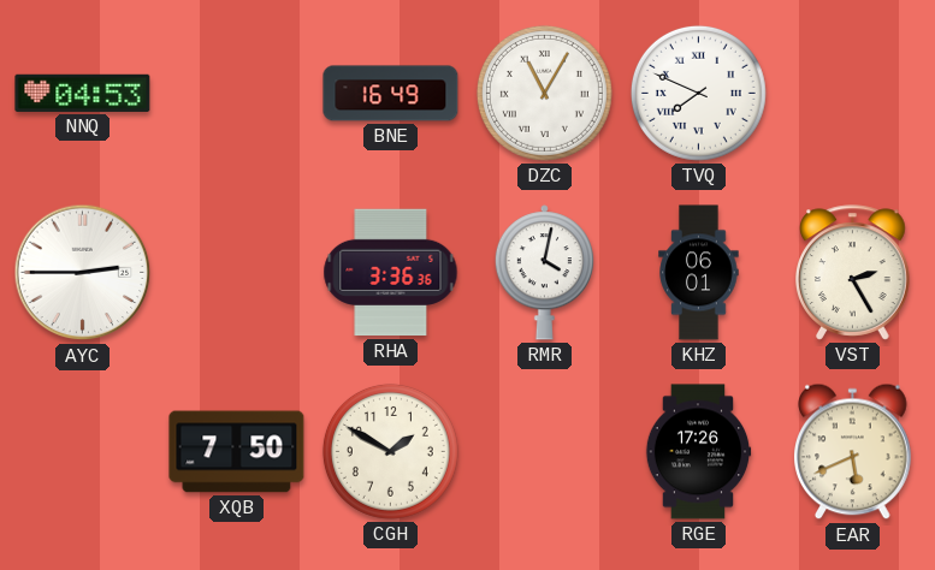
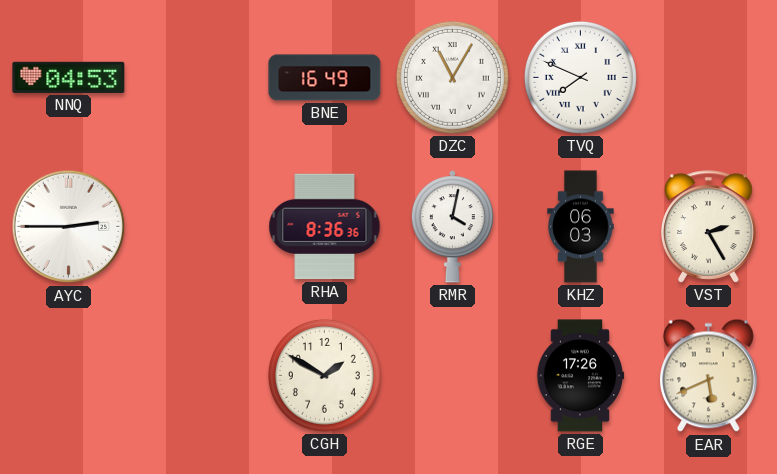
RHA: 3:36 -> 8:36 (325, 227)
KHZ: 06:01 -> 06:03 (581, 227)
XQB: 7:50 -> none (237, 452)
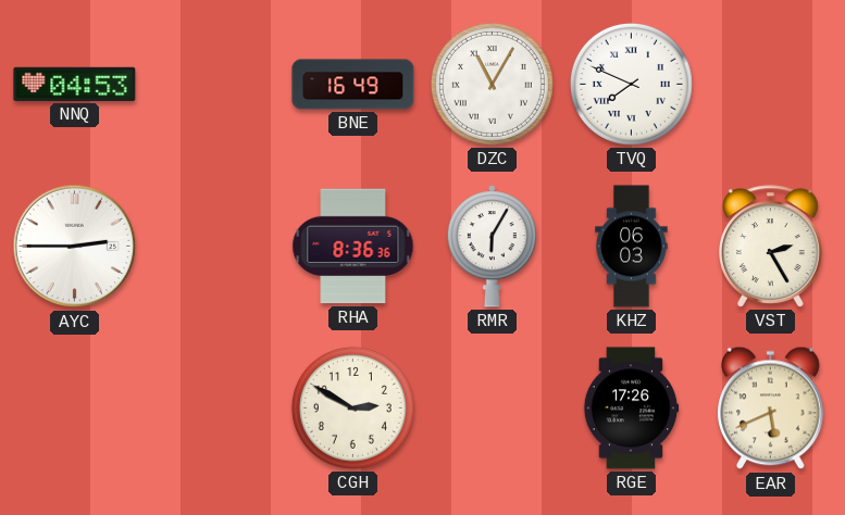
RMR: 4:02 -> 6:05 (492, 247)
CGH: 1:50 -> 2:50 (352, 407)
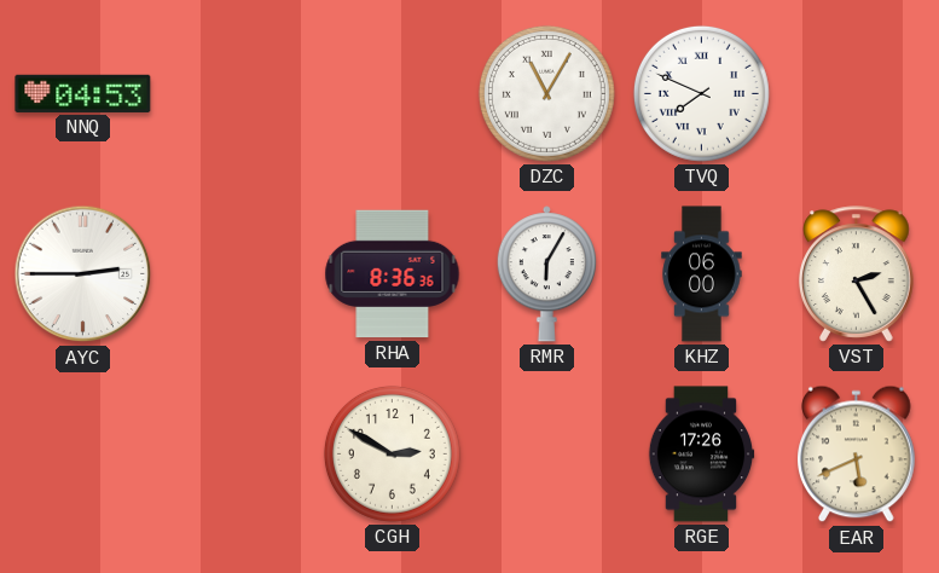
BNE: 16:49 -> none (353, 85)
KHZ: 06:03 -> 06:00 (702, 274)
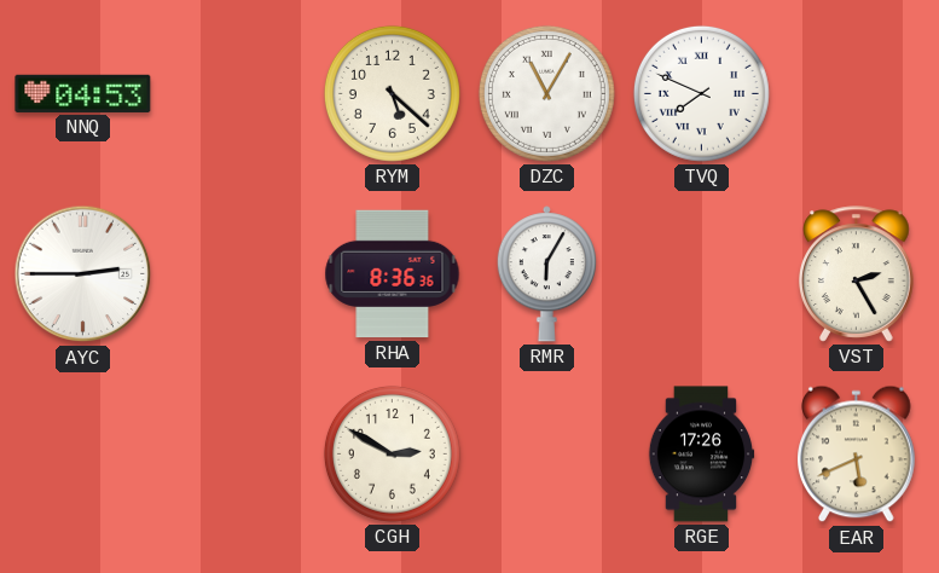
RYM: none -> 5:22 (392, 93)
KHZ: 06:00 -> none (702, 274)
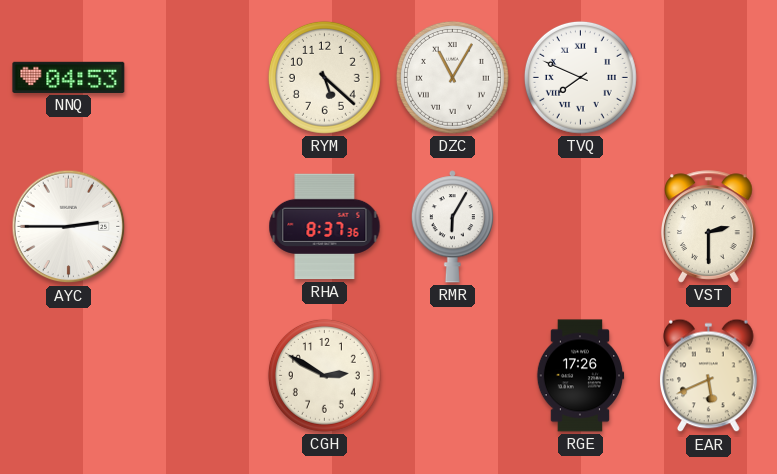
RHA: 8:36 -> 8:37 (325, 227)
VST: 2:25 -> 2:30 (709, 227)
